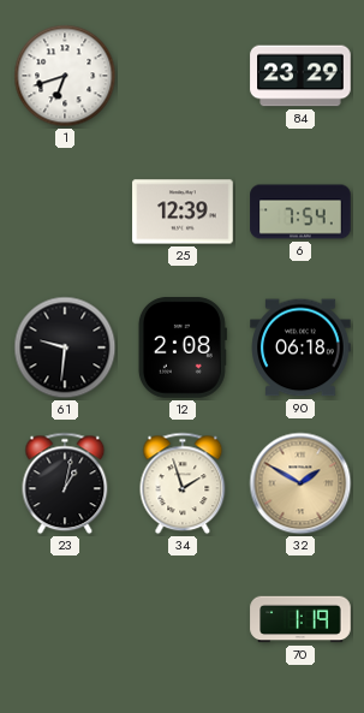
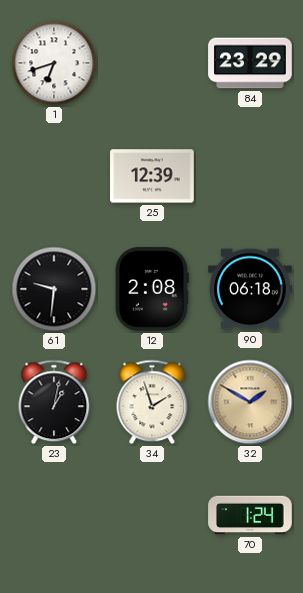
6: 7:54 -> none (300, 212)
70: 1:19 -> 1:24 (250, 515)
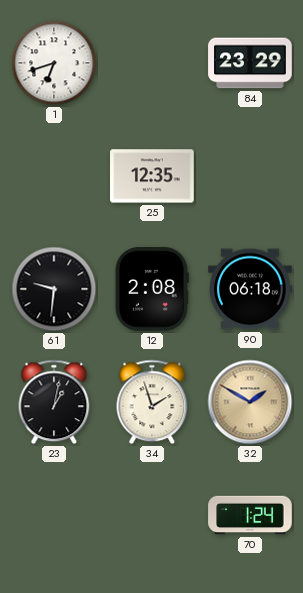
25: 12:39 -> 12:35 (152, 176)
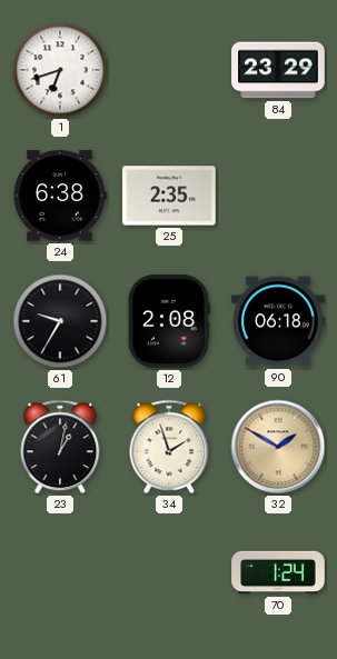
24: none -> 6:38 (60, 196)
25: 12:35 -> 2:35 (169, 196)
61: 9:31 -> 9:35 (60, 321)
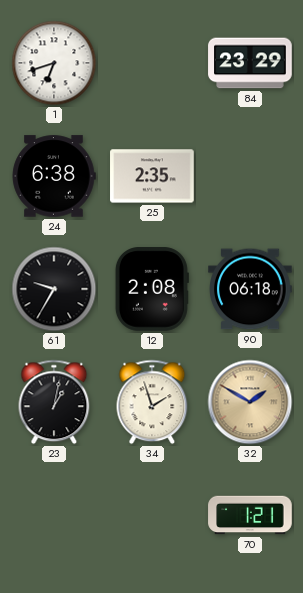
70: 1:24 -> 1:21 (250, 515)
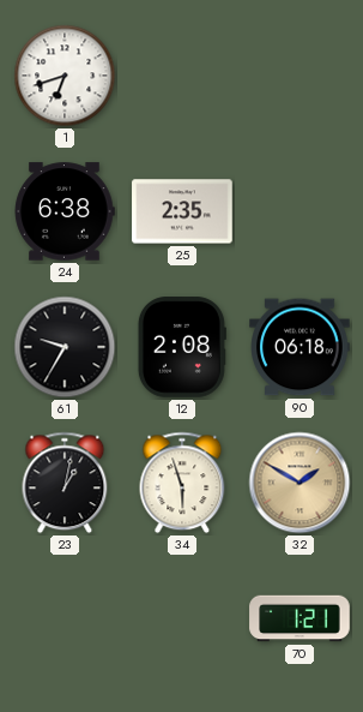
84: 23:29 -> none (250, 63)
34: 1:57 -> 5:57 (182, 483)
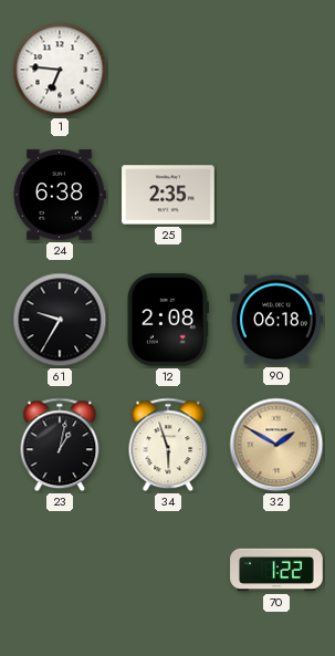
1: 6:42 -> 6:46 (60, 70)
70: 1:21 -> 1:22 (276, 570)
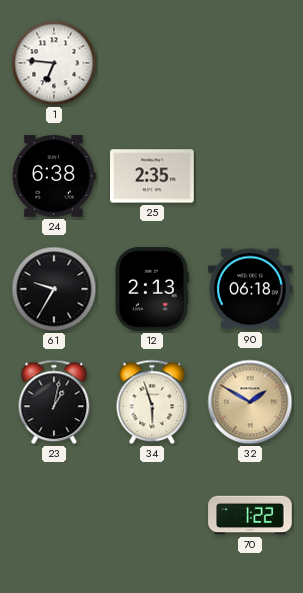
12: 2:08 -> 2:13 (152, 289)
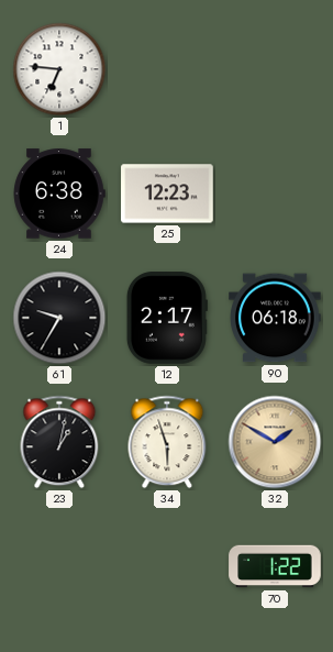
25: 2:35 -> 12:23 (167, 194)
12: 2:13 -> 2:17 (167, 318)
